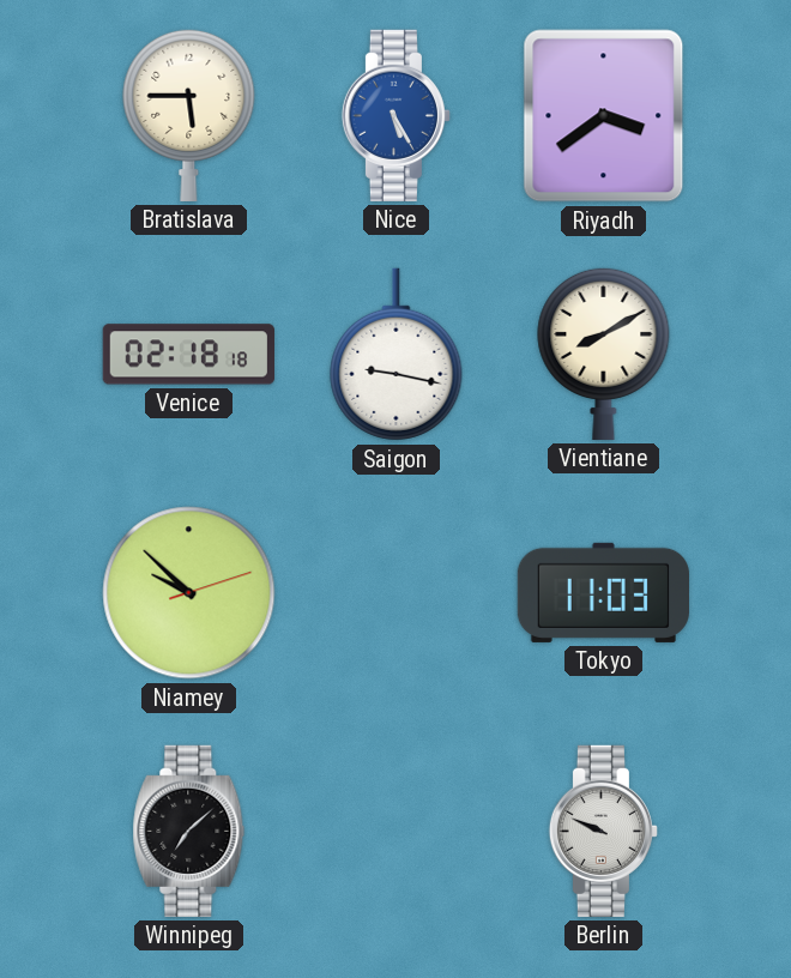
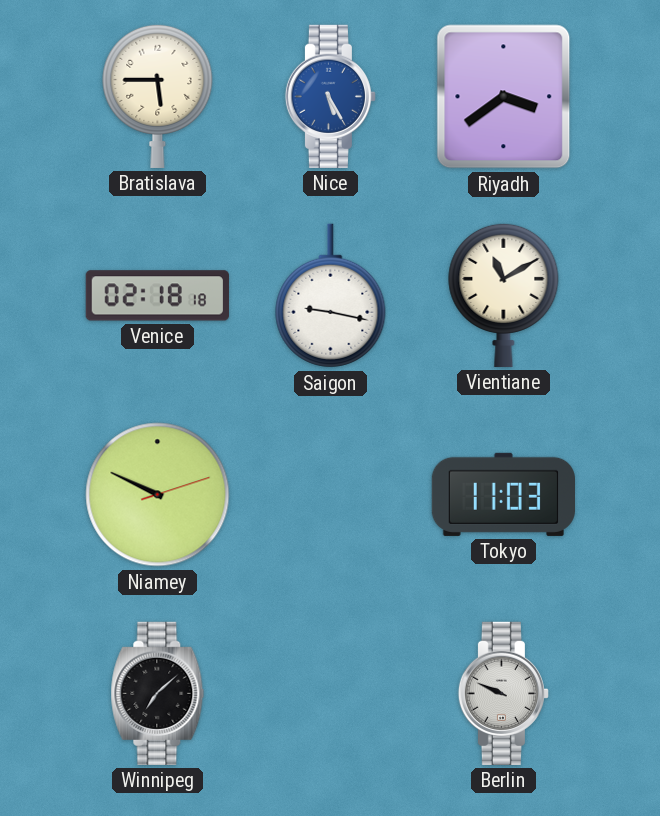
Vientiane: 8:10 -> 11:10 (504, 295)
Niamey: 9:52 -> 9:49 (158, 495)
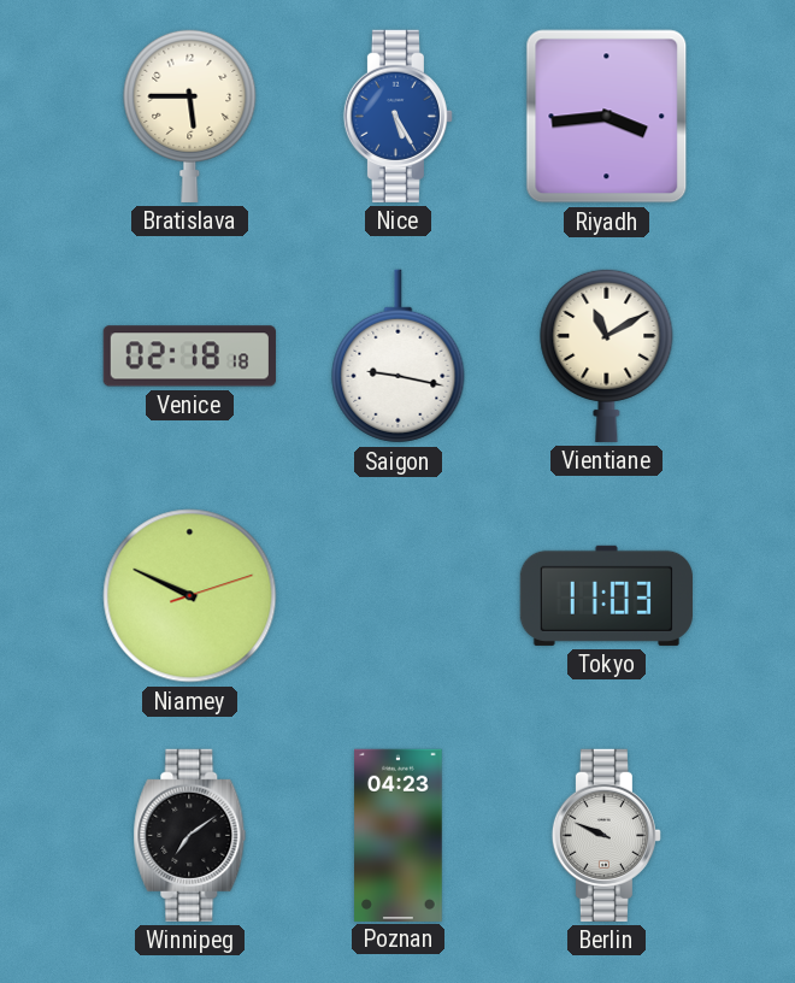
Riyadh: 3:39 -> 3:44 (607, 117)
Winnipeg: 7:08 -> 7:09 (190, 835)
Poznan: none -> 04:23 (399, 835)
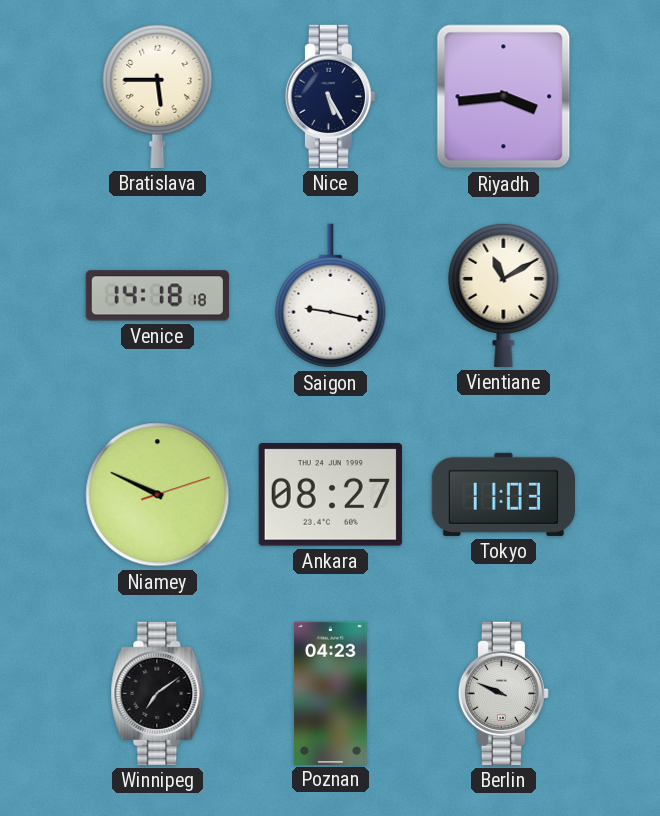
Nice dial: blue -> navy (330, 96)
Venice: 02:18 -> 14:18 (157, 296)
Ankara: none -> 08:27 (330, 495)
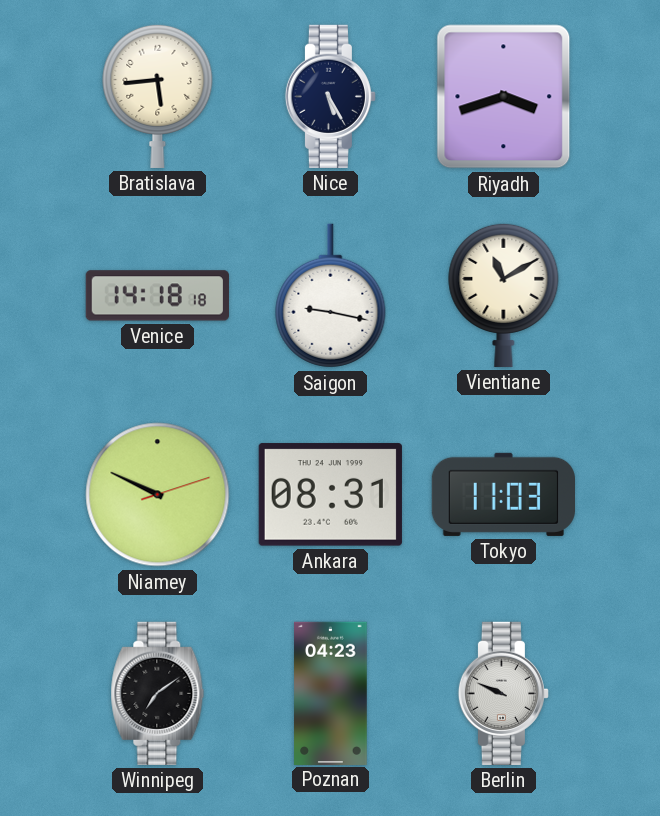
Bratislava: 5:45 -> 5:44 (158, 96)
Riyadh: 3:44 -> 3:42 (504, 97)
Ankara: 08:27 -> 08:31 (330, 495)
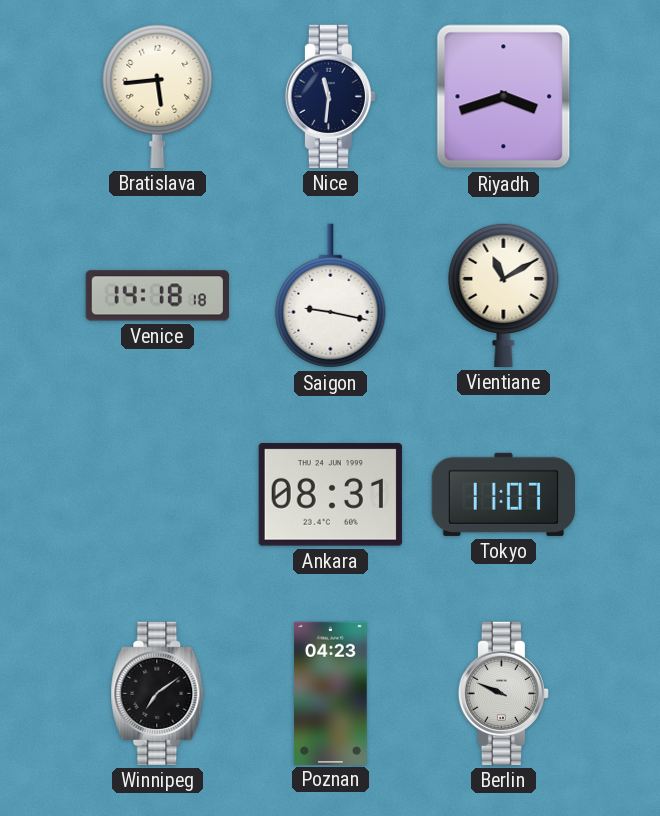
Nice: 5:25 -> 11:31 (330, 96)
Niamey: 9:49 -> none (158, 495)
Tokyo: 11:03 -> 11:07 (503, 494)
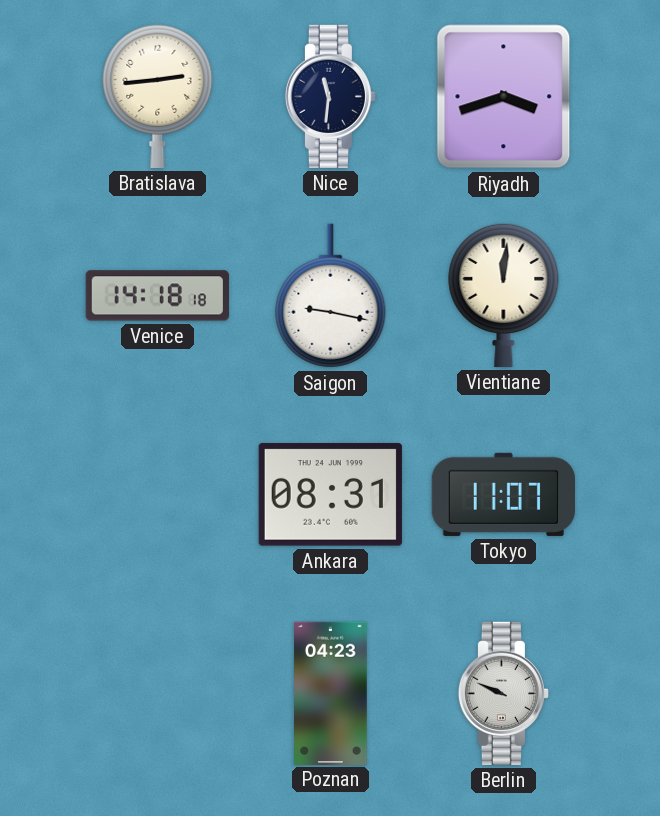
Bratislava: 5:44 -> 2:44 (158, 96)
Vientiane: 11:10 -> 12:01 (504, 295)
Winnipeg: 7:09 -> none (158, 693)
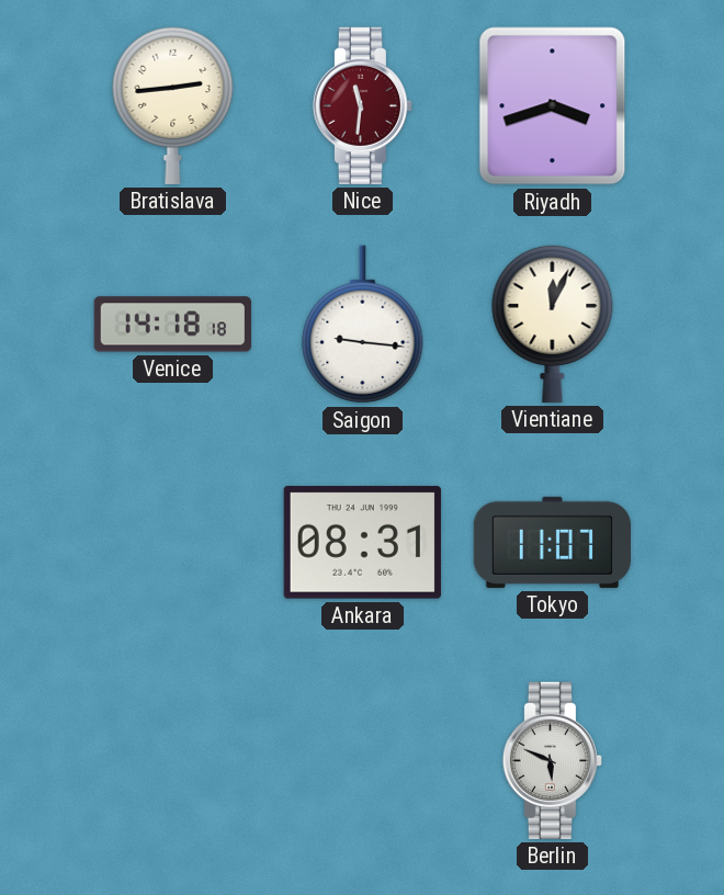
Nice dial: navy -> burgundy (362, 105)
Saigon: 9:17 -> 9:16 (363, 325)
Vientiane: 12:01 -> 12:04 (553, 324)
Poznan: 04:23 -> none (331, 693)
Berlin: 9:49 -> 5:49 (552, 760)
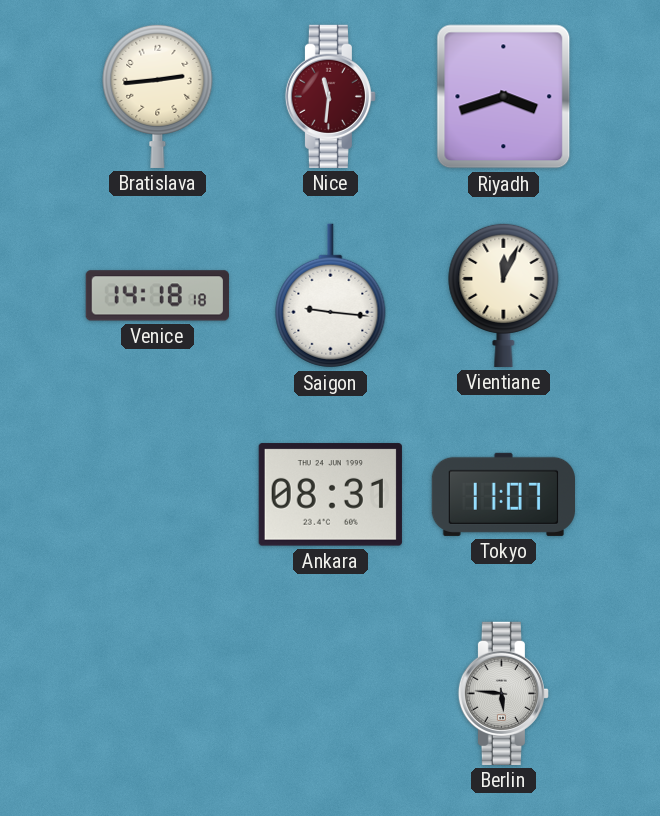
Berlin: 5:49 -> 5:46 (503, 693)
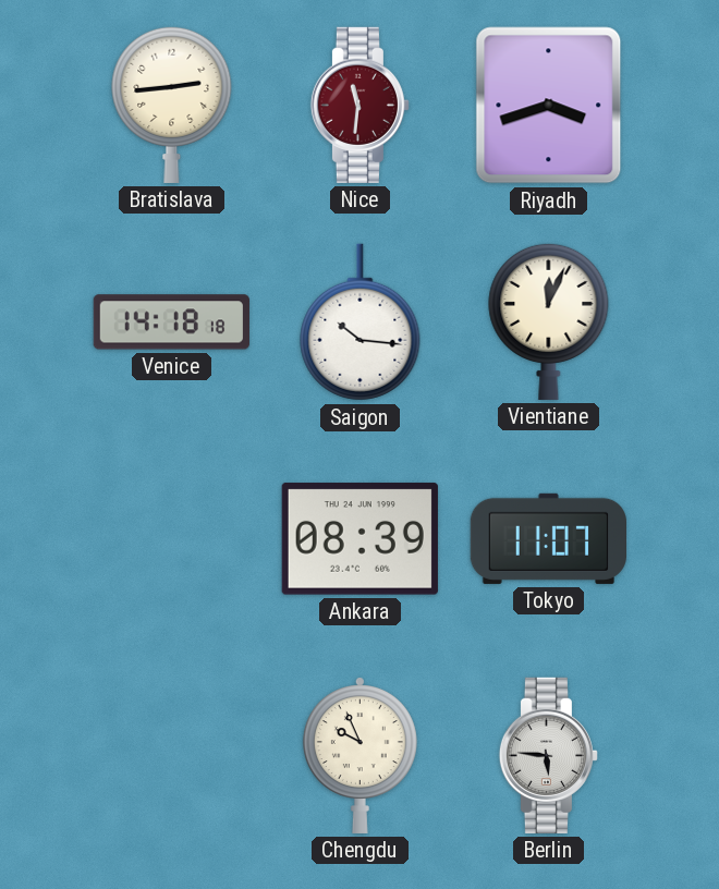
Saigon: 9:16 -> 10:16 (361, 322)
Ankara: 08:31 -> 08:39 (359, 539)
Chengdu: none -> 9:56 (359, 755)
